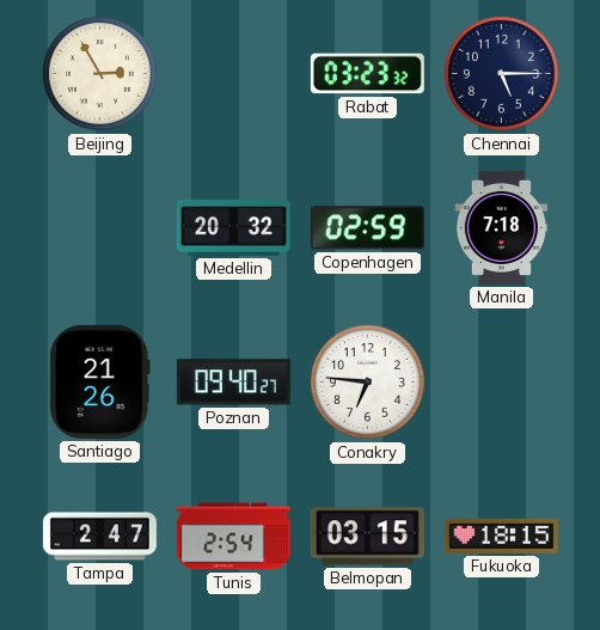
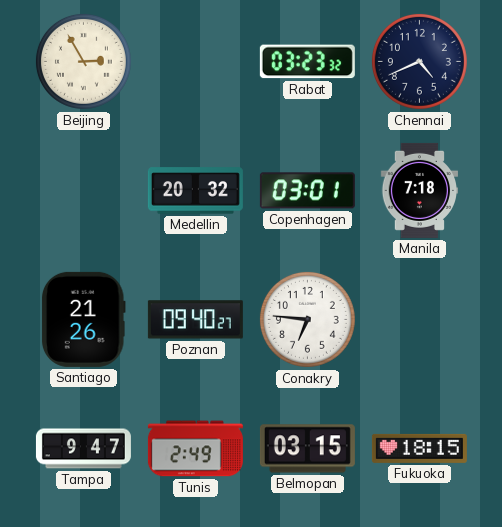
Chennai: 5:15 -> 4:41 (419, 61)
Copenhagen: 02:59 -> 03:01 (307, 191)
Tampa: 2:47 -> 9:47 (83, 449)
Tunis: 2:54 -> 2:49 (195, 449)
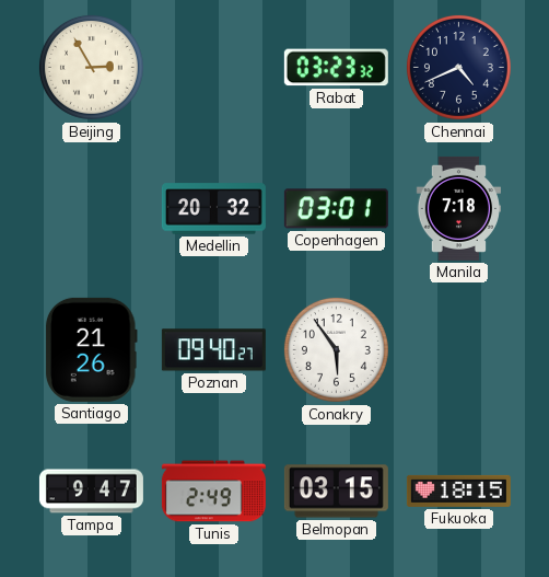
Conakry: 6:46 -> 5:54 (336, 349)
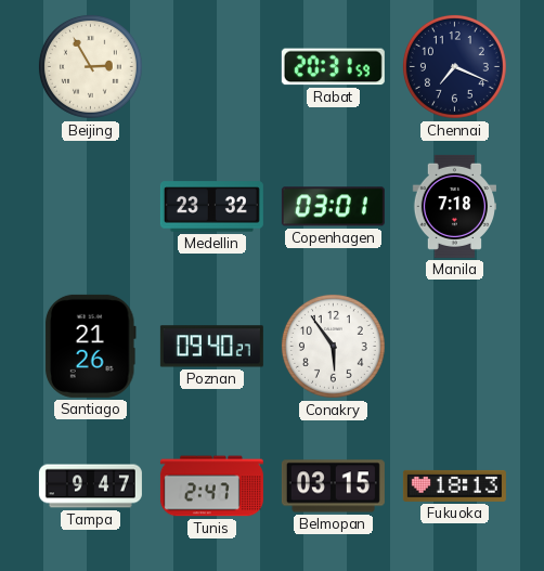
Rabat: 03:23 -> 20:31 (333, 67)
Chennai: 4:41 -> 7:19 (454, 66)
Medellin: 20:32 -> 23:32 (211, 207)
Tunis: 2:49 -> 2:47 (211, 486)
Fukuoka: 18:15 -> 18:13 (454, 485)
